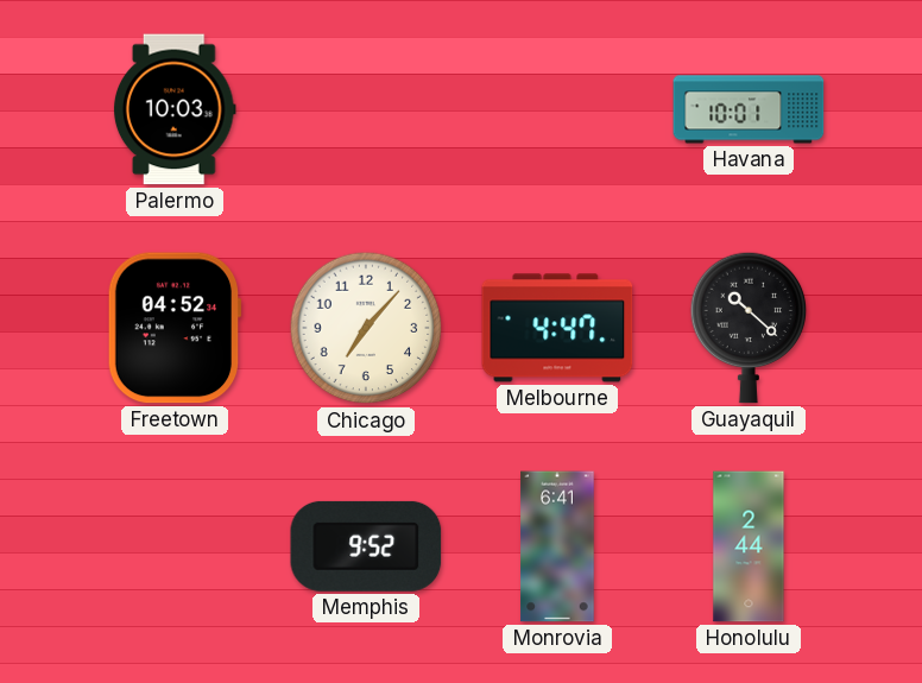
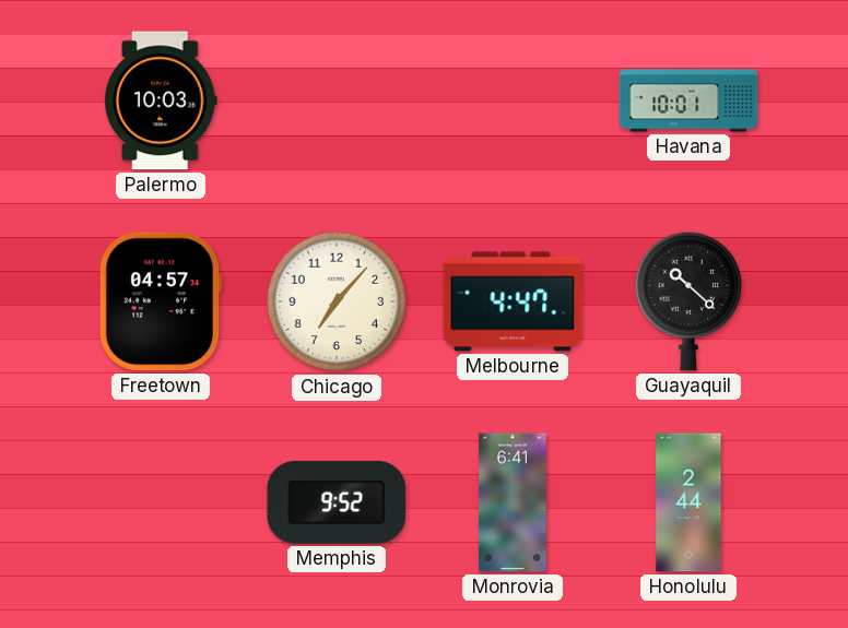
Freetown: 04:52 -> 04:57 (161, 301)
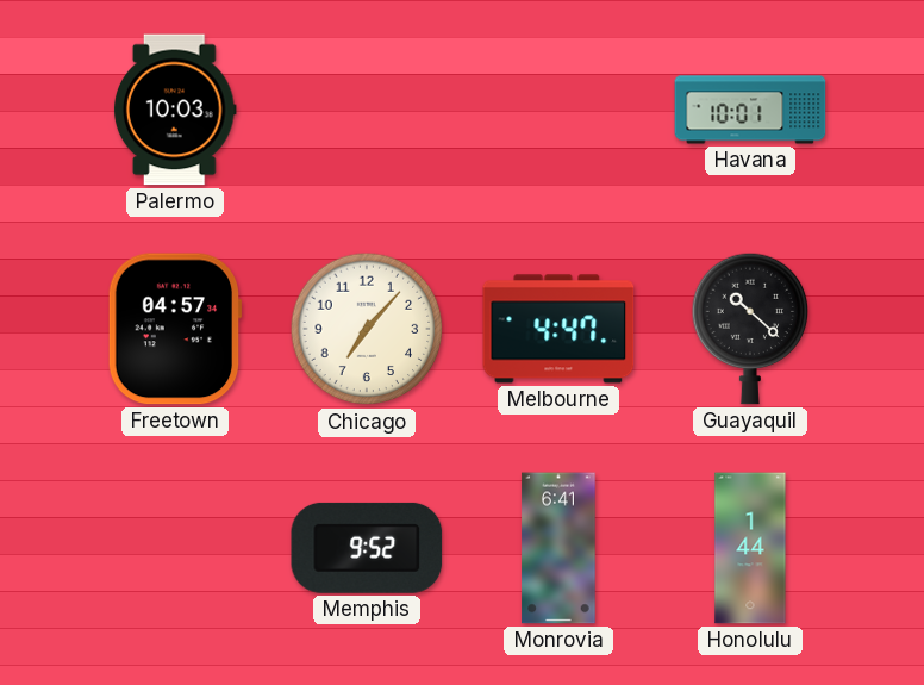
Honolulu: 2:44 -> 1:44 (750, 548)
